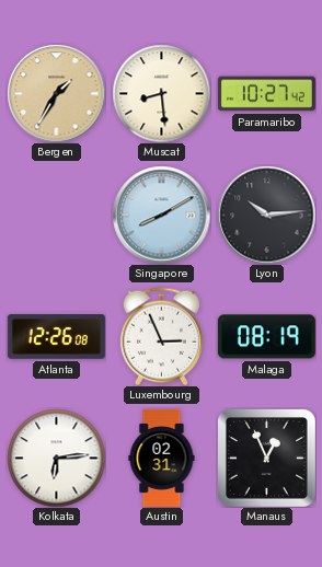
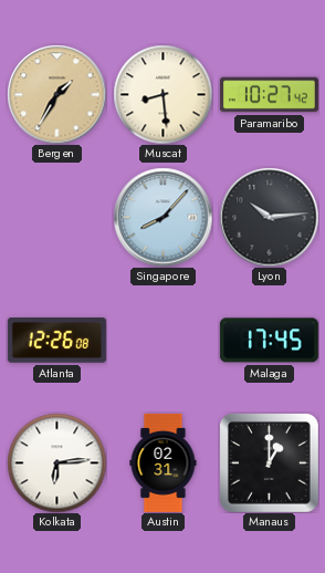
Singapore: 8:10 -> 8:07 (162, 217)
Luxembourg: 2:56 -> none (161, 336)
Malaga: 08:19 -> 17:45 (269, 341)
Manaus: 12:56 -> 1:00 (269, 462)
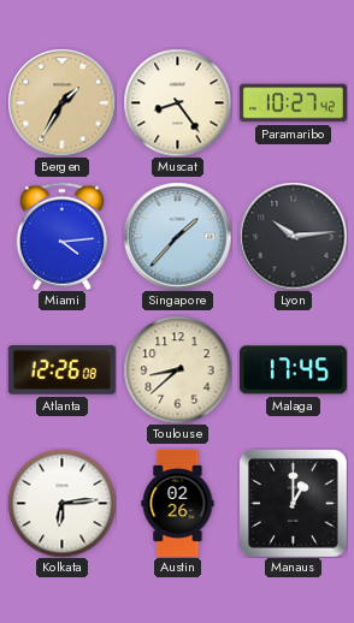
Muscat: 8:29 -> 8:24 (177, 102)
Miami: none -> 4:14 (61, 236)
Singapore: 8:07 -> 1:37 (177, 236)
Toulouse: none -> 8:38 (177, 369)
Austin: 02:31 -> 02:26 (178, 503)
